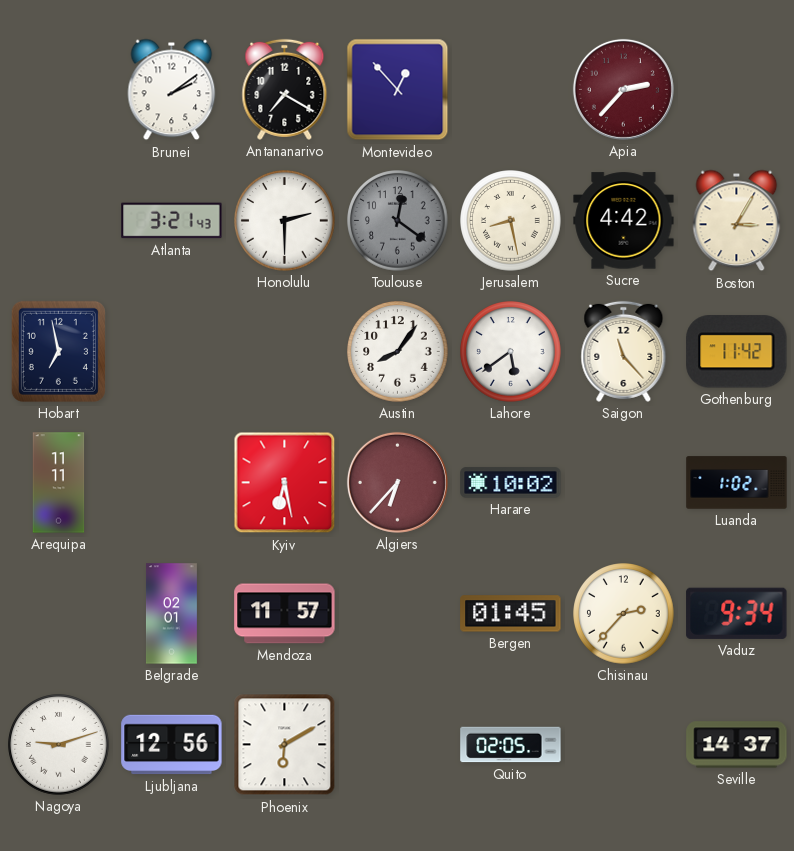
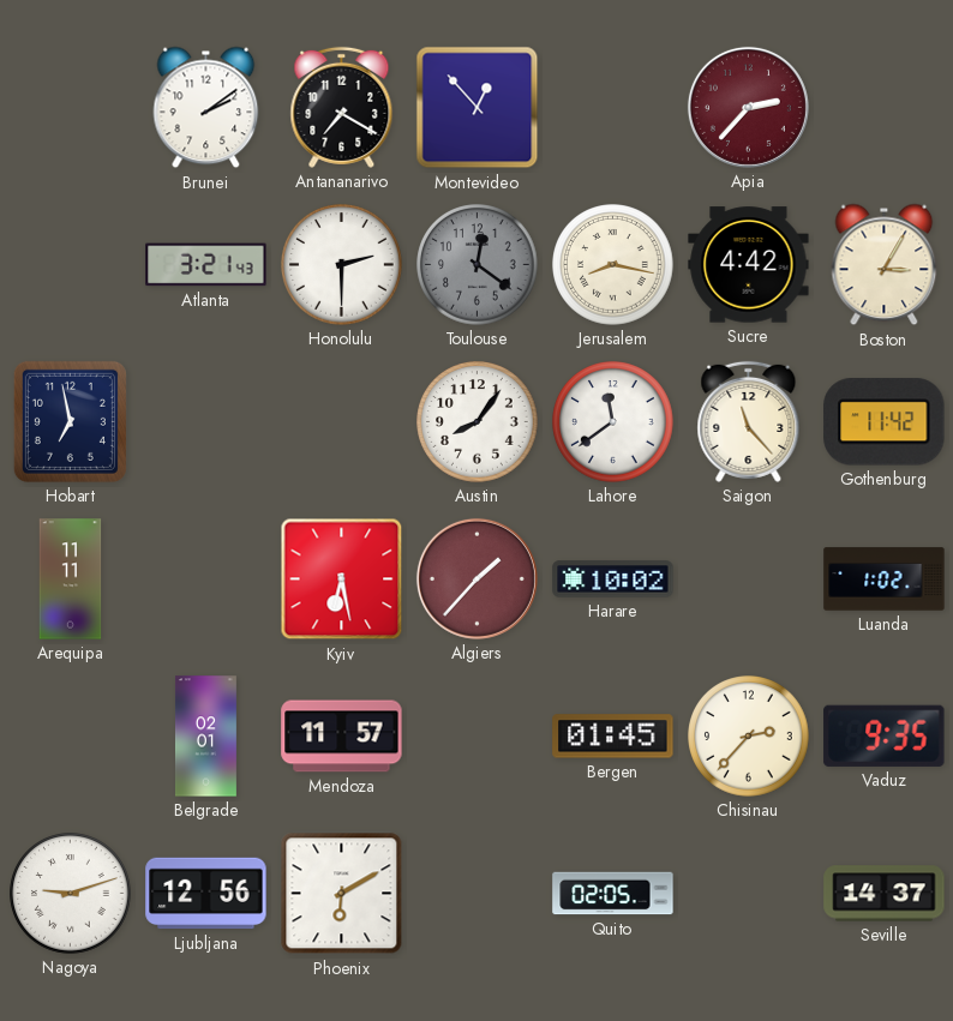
Jerusalem: 8:28 -> 8:17 (613, 265)
Lahore: 5:39 -> 11:39 (613, 422)
Algiers: 6:37 -> 1:37 (476, 578)
Vaduz: 9:34 -> 9:35 (885, 735)
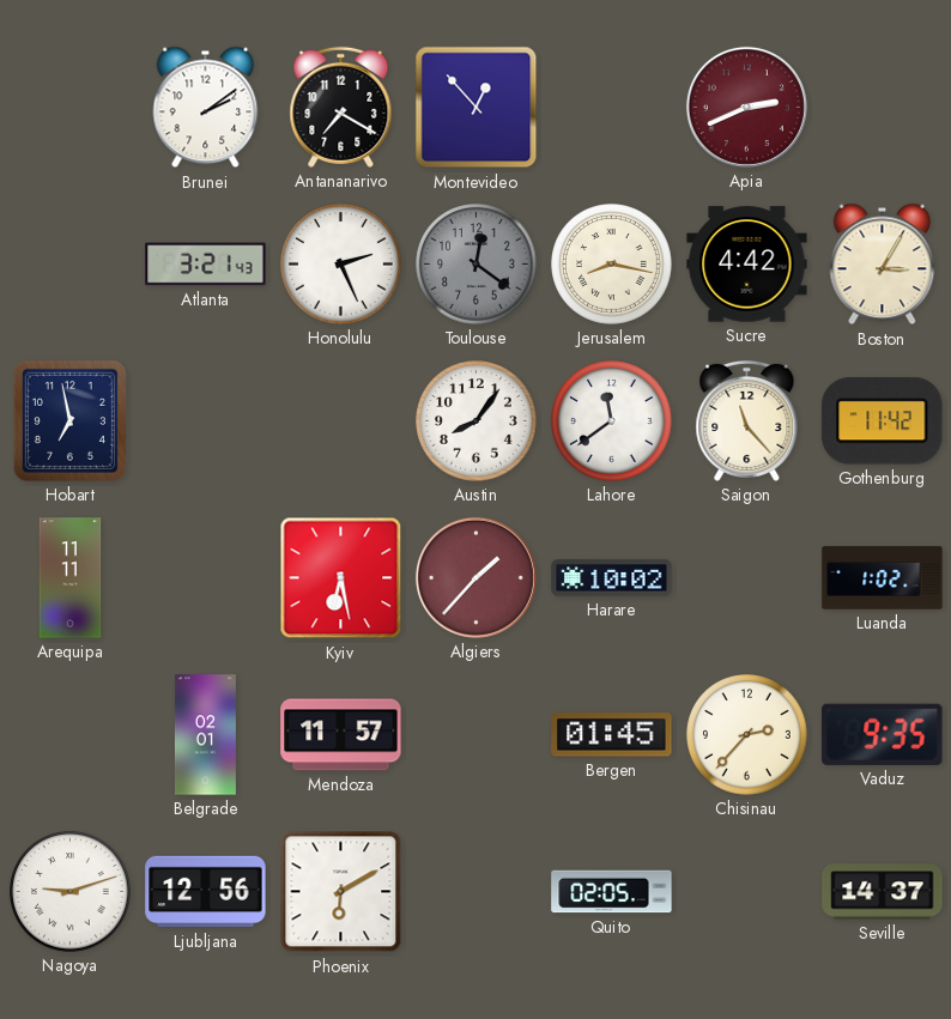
Apia: 2:37 -> 2:41 (746, 107)
Honolulu: 2:30 -> 2:26 (341, 265)
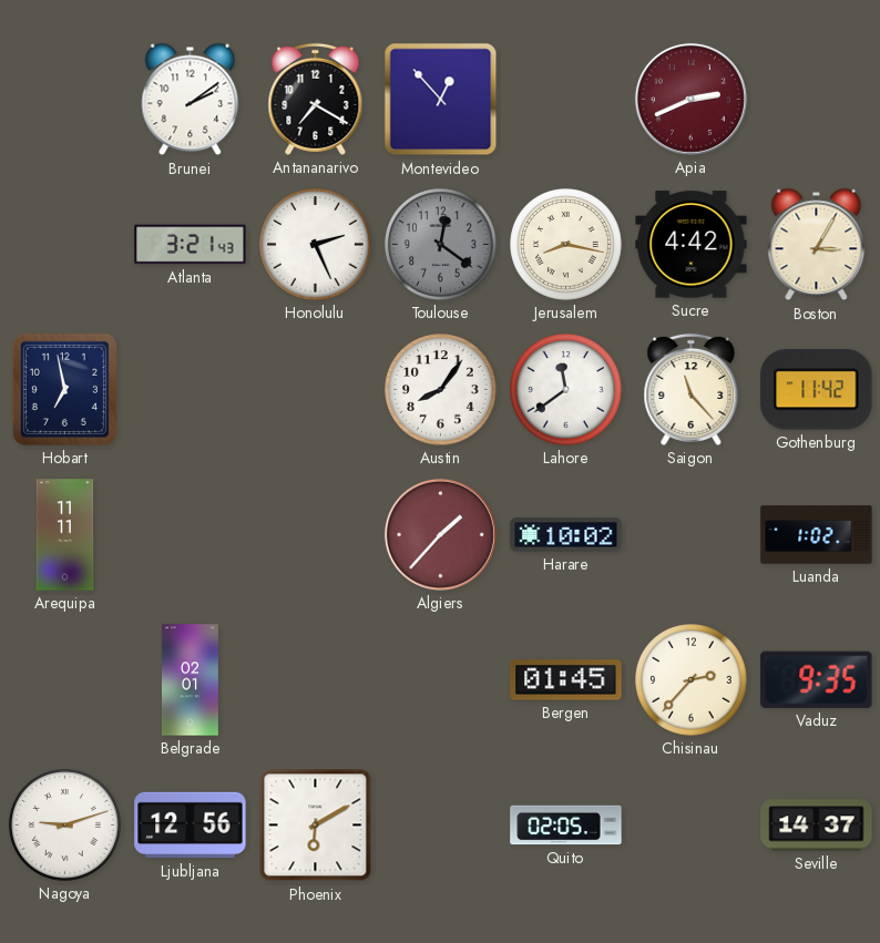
Kyiv: 6:28 -> none (341, 578)
Mendoza: 11:57 -> none (341, 735)
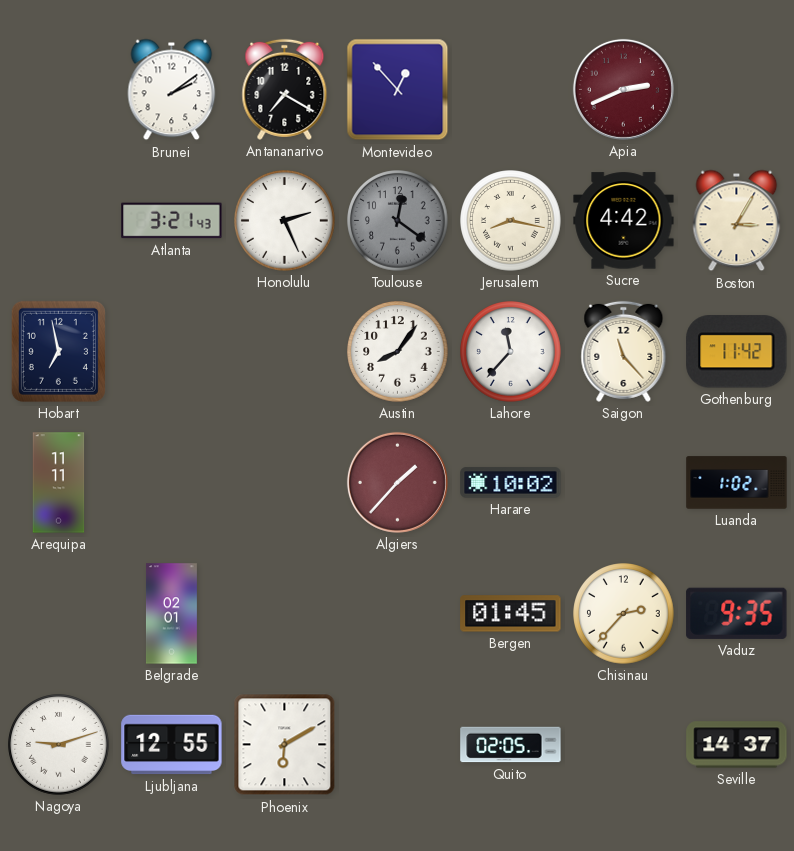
Lahore: 11:39 -> 11:37 (511, 352)
Ljubljana: 12:56 -> 12:55 (172, 745)
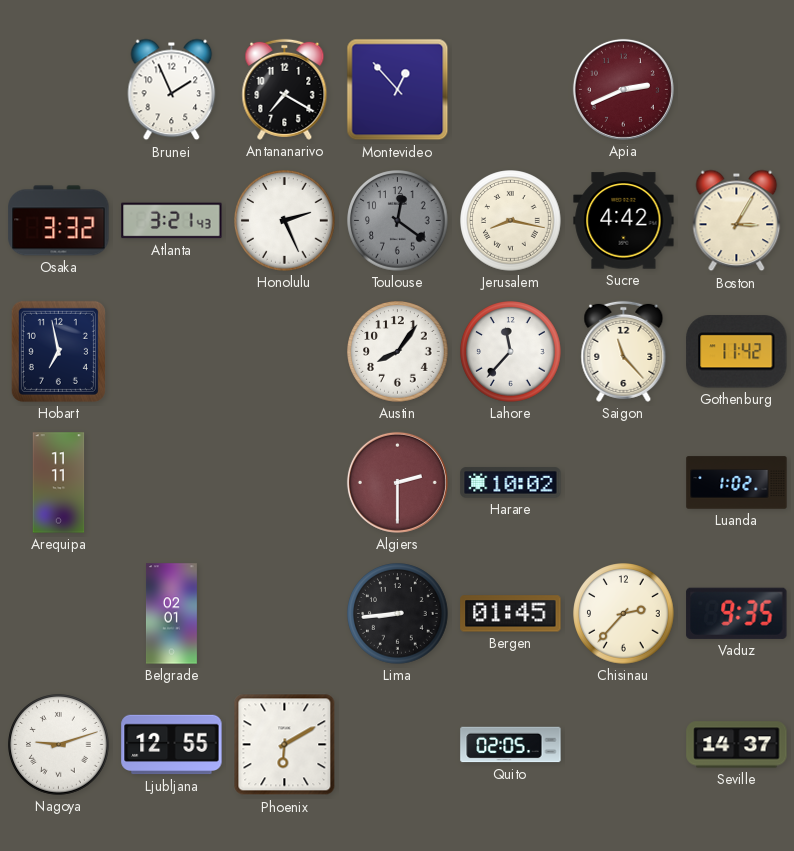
Brunei: 2:09 -> 1:56 (172, 90)
Osaka: none -> 3:32 (59, 221)
Algiers: 1:37 -> 2:30 (397, 482)
Lima: none -> 8:44 (398, 614)
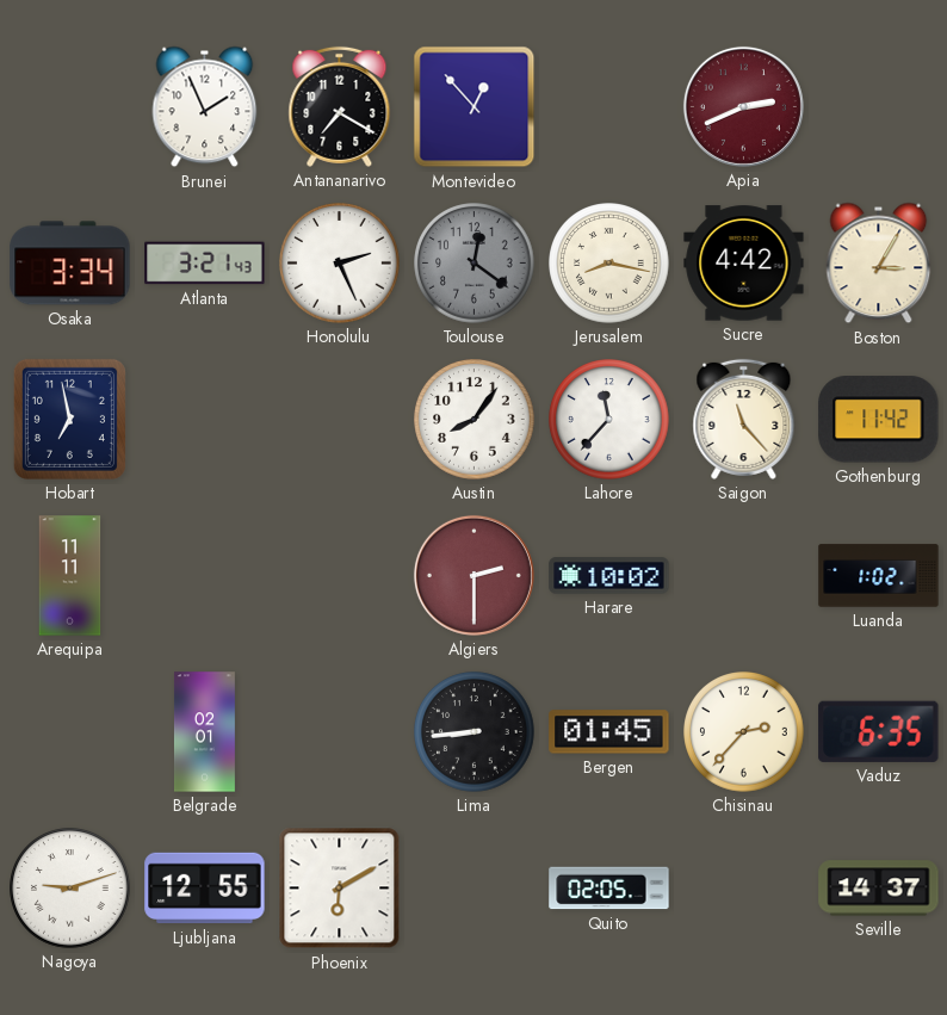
Osaka: 3:32 -> 3:34 (70, 264)
Vaduz: 9:35 -> 6:35 (879, 731)
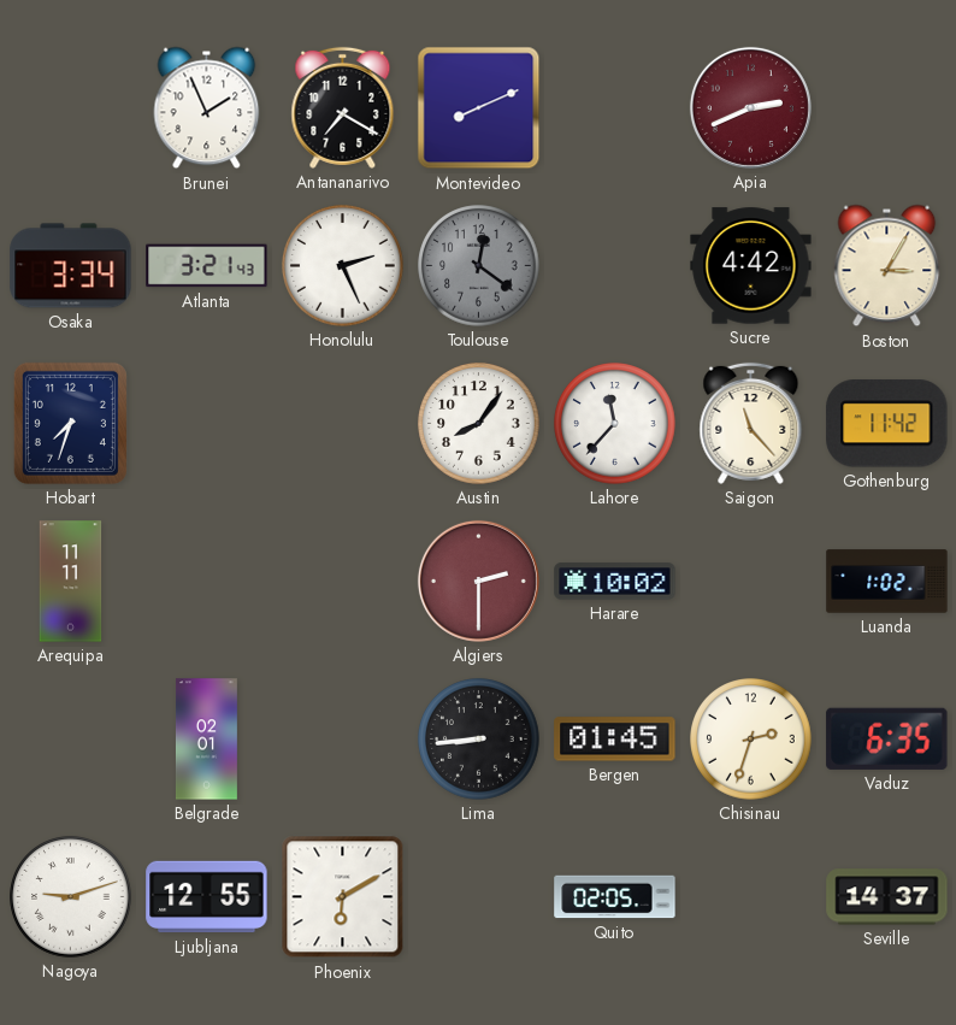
Montevideo: 12:53 -> 8:11 (479, 108)
Jerusalem: 8:17 -> none (609, 264)
Hobart: 6:58 -> 7:33 (70, 423)
Chisinau: 2:37 -> 2:33 (751, 740)
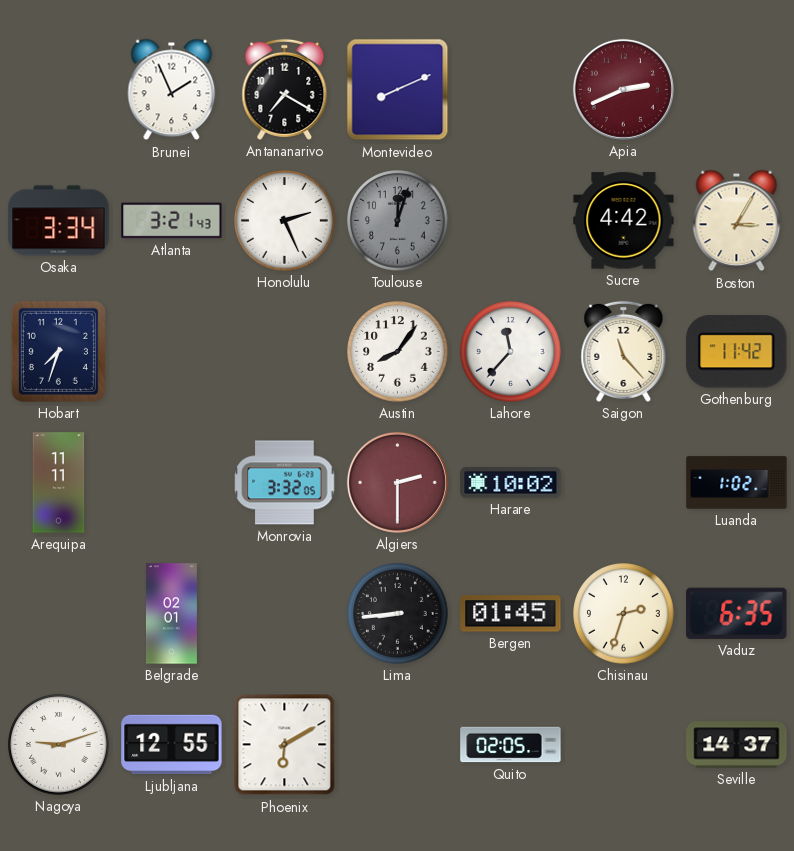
Toulouse: 12:21 -> 12:03 (398, 221)
Monrovia: none -> 3:32 (285, 483)
